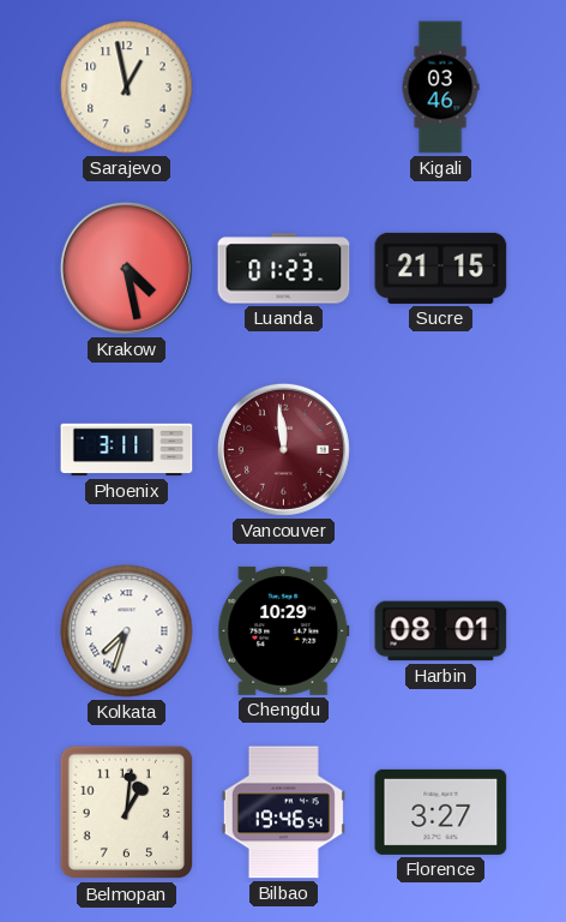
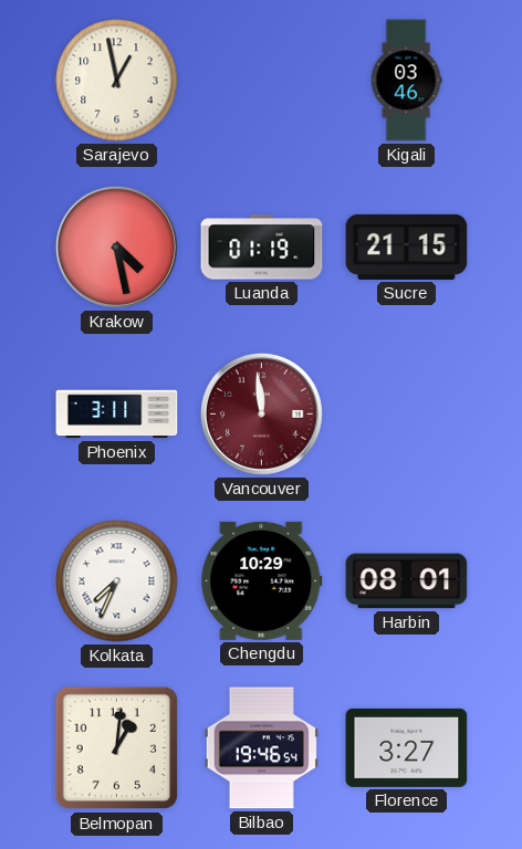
Luanda: 01:23 -> 01:19 (262, 248)
Kolkata: 7:33 -> 7:34 (117, 581)
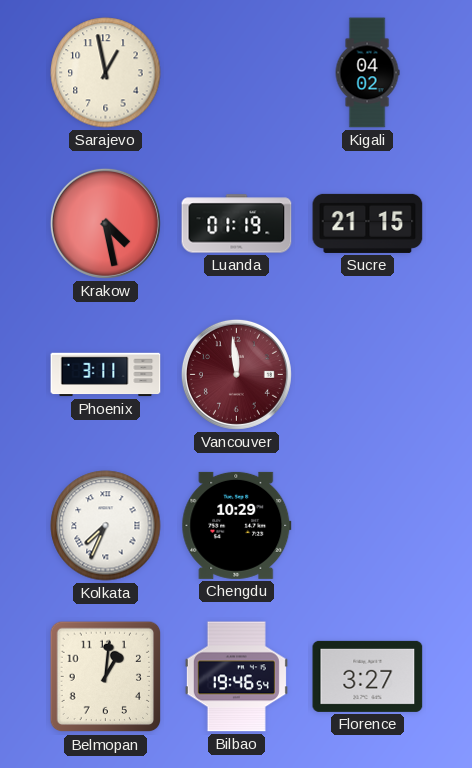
Kigali: 03:46 -> 04:02 (367, 73)
Harbin: 08:01 -> none (407, 581)
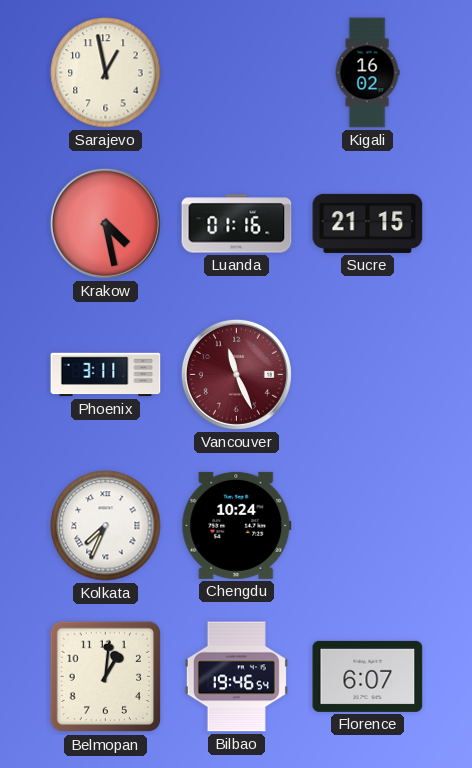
Kigali: 04:02 -> 16:02 (367, 73)
Luanda: 01:19 -> 01:16 (237, 224)
Vancouver: 11:59 -> 11:26 (236, 374)
Chengdu: 10:29 -> 10:24 (237, 525)
Florence: 3:27 -> 6:07 (368, 676)
